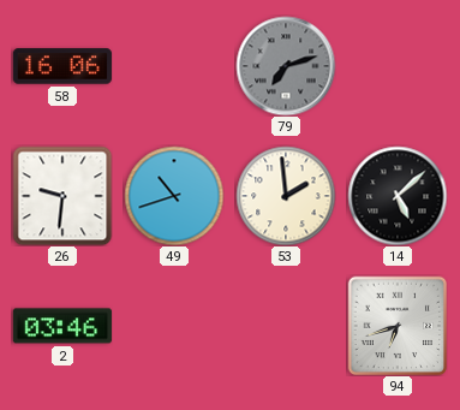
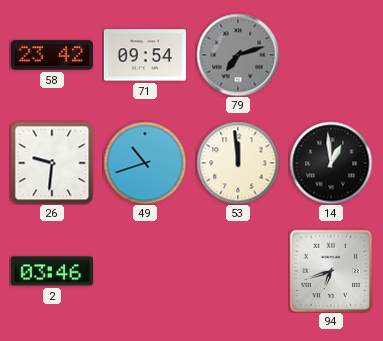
58: 16:06 -> 23:42 (52, 55)
71: none -> 09:54 (145, 55)
53: 1:59 -> 11:59 (238, 163)
14: 5:08 -> 12:59 (331, 163)
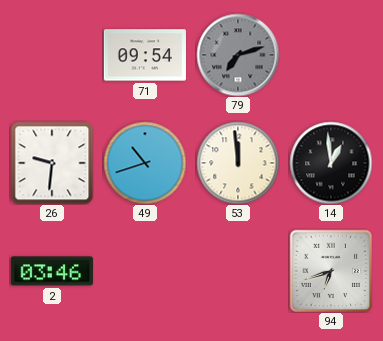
58: 23:42 -> none (52, 55)
